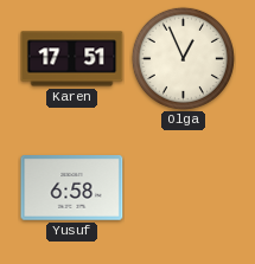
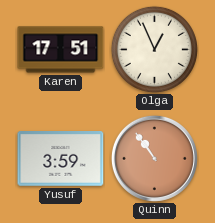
Yusuf: 6:58 -> 3:59 (61, 159)
Quinn: none -> 10:54 (154, 158)
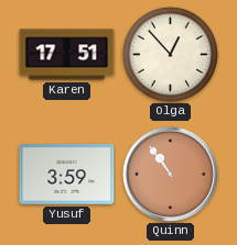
Olga: 12:56 -> 12:53 (170, 54)
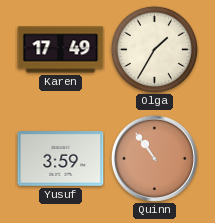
Karen: 17:51 -> 17:49 (61, 50)
Olga: 12:53 -> 1:35 (154, 49)
